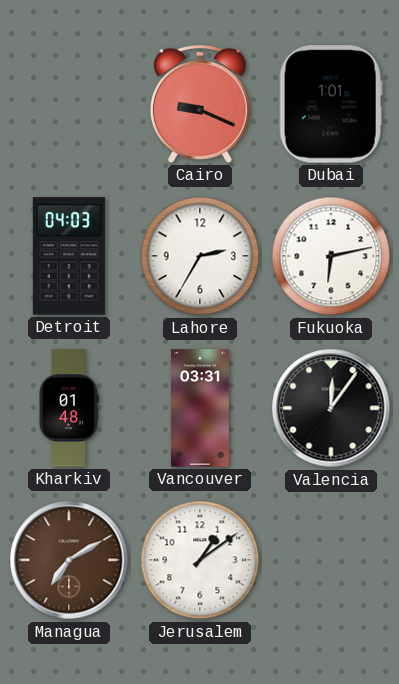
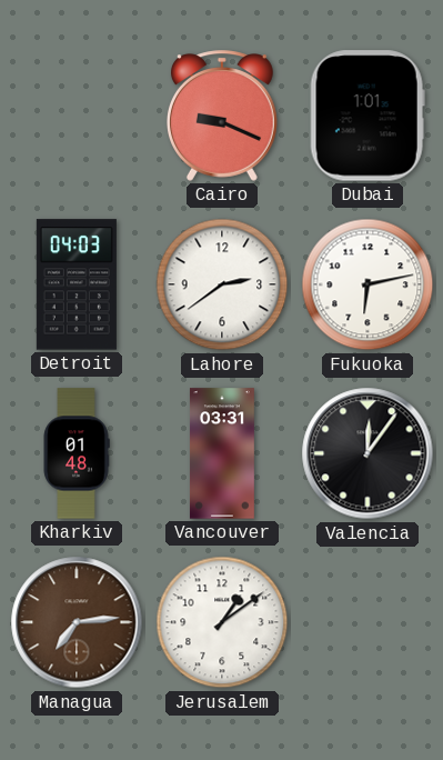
Lahore: 2:35 -> 2:39 (222, 284)
Managua: 7:10 -> 7:14 (77, 622)
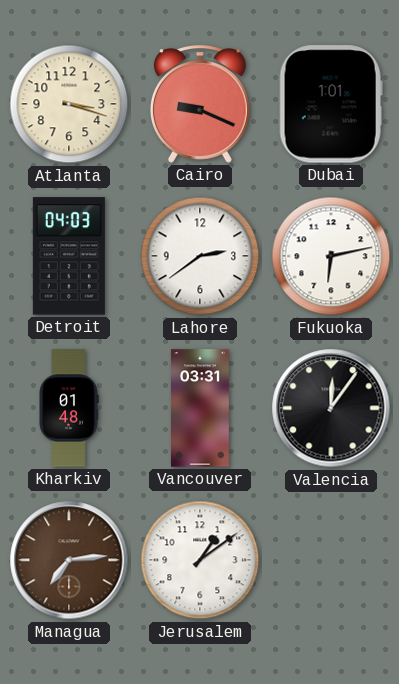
Atlanta: none -> 3:18 (69, 104)
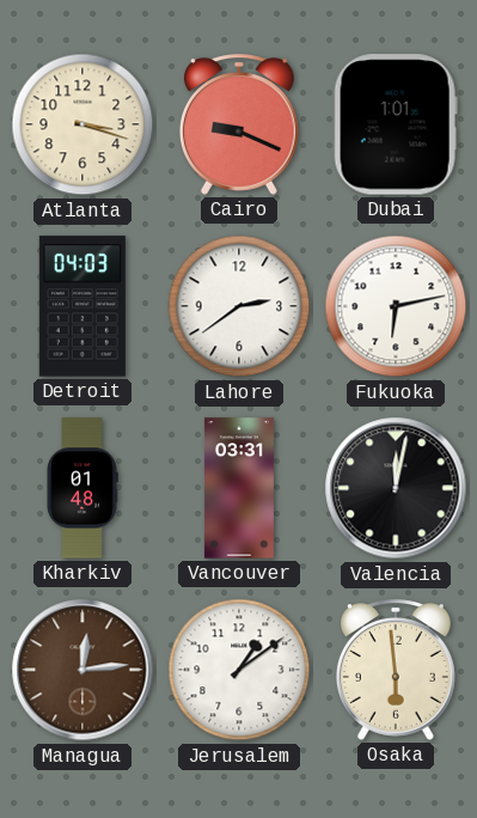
Valencia: 12:06 -> 12:02 (396, 488)
Managua: 7:14 -> 12:14 (82, 670)
Osaka: none -> 5:59 (396, 670)
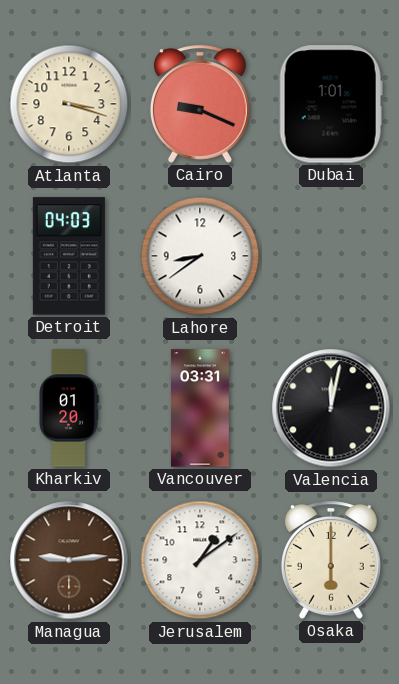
Lahore: 2:39 -> 8:39 (200, 256)
Fukuoka: 6:13 -> none (396, 306)
Kharkiv: 01:48 -> 01:20 (69, 408)
Managua: 12:14 -> 9:14 (69, 560)
Osaka: 5:59 -> 6:00 (331, 560)
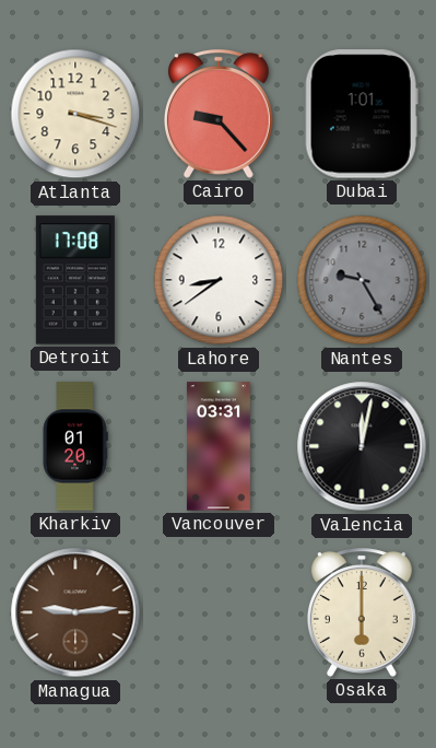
Cairo: 9:19 -> 9:23 (219, 114)
Detroit: 04:03 -> 17:08 (75, 280)
Nantes: none -> 9:25 (362, 280)
Jerusalem: 1:09 -> none (200, 560)
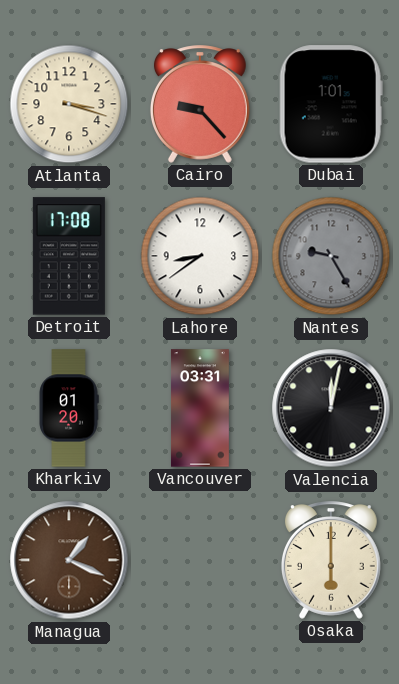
Managua: 9:14 -> 1:19 (69, 560)
